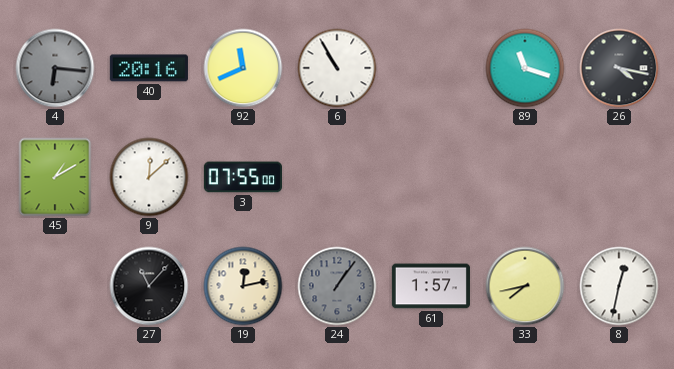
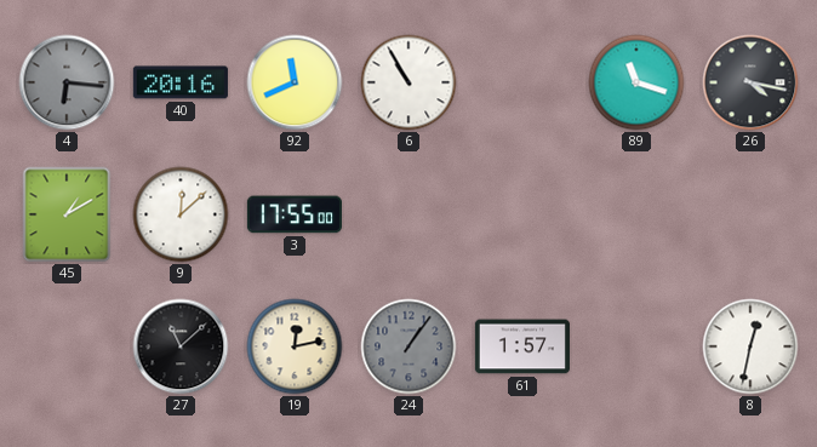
3: 07:55 -> 17:55 (295, 214)
27: 11:07 -> 11:08 (181, 346)
33: 7:43 -> none (525, 286)
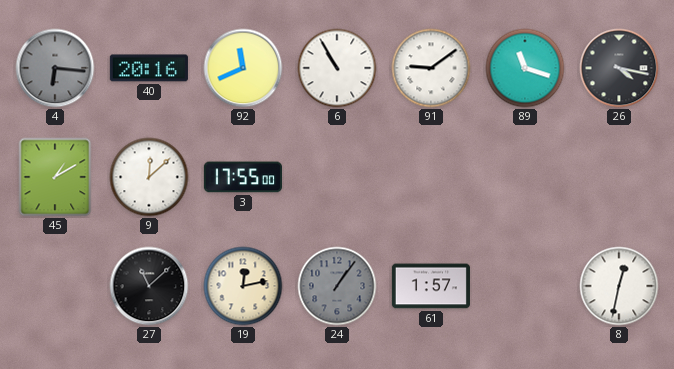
91: none -> 9:09 (431, 68)
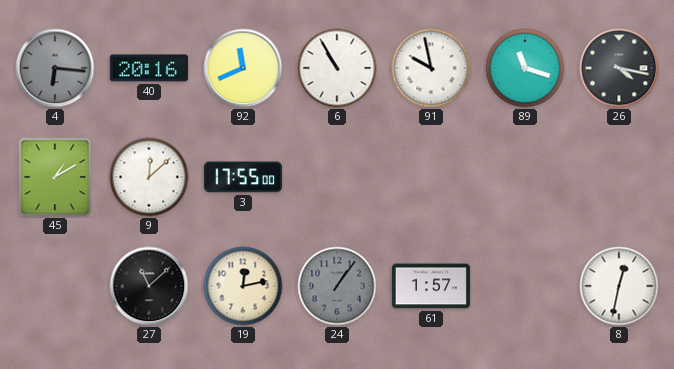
91: 9:09 -> 9:58 (431, 68)
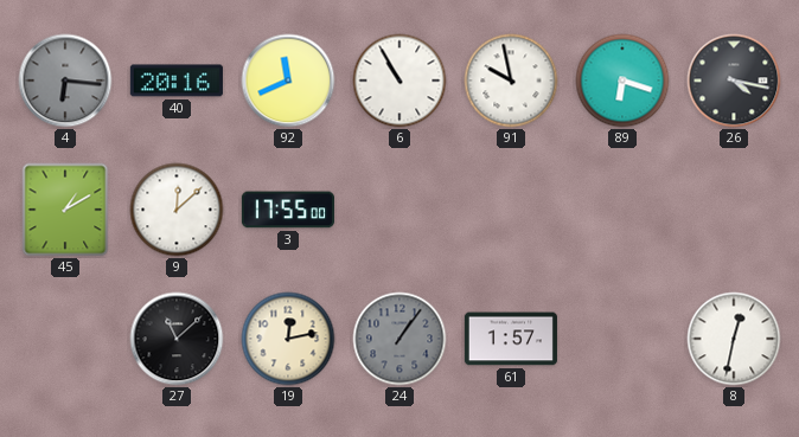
89: 11:18 -> 6:18 (622, 81)
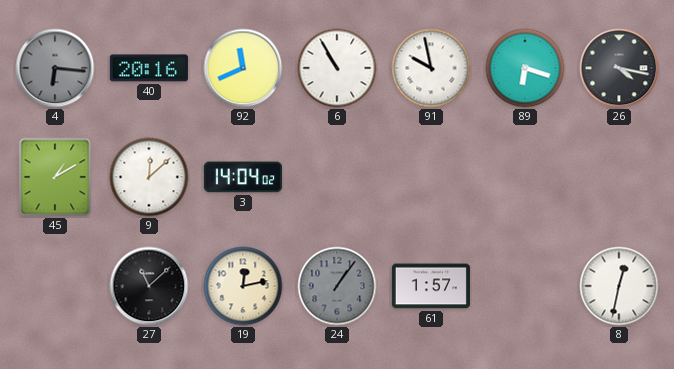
3: 17:55 -> 14:04 (243, 177)
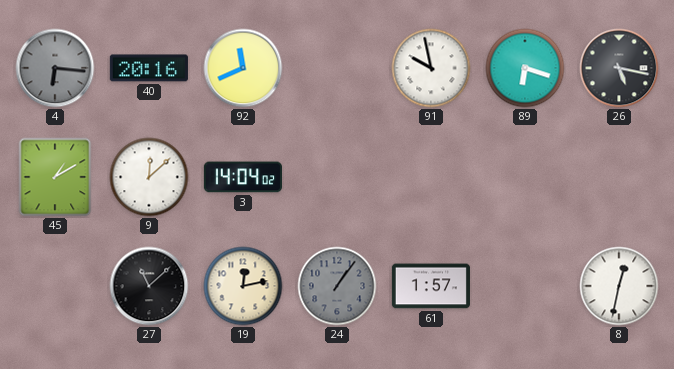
6: 10:55 -> none (337, 68)
26: 4:17 -> 5:17 (619, 68)
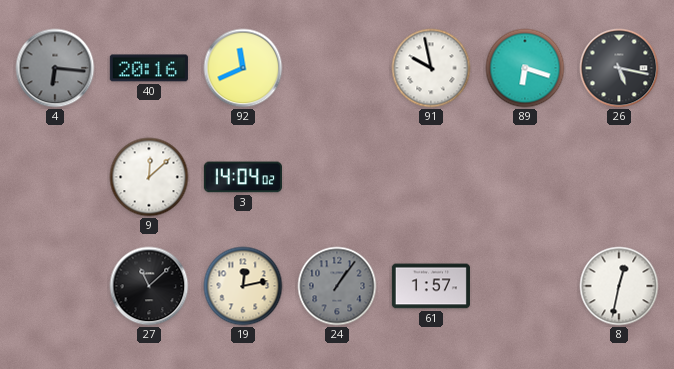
45: 1:10 -> none (55, 177)
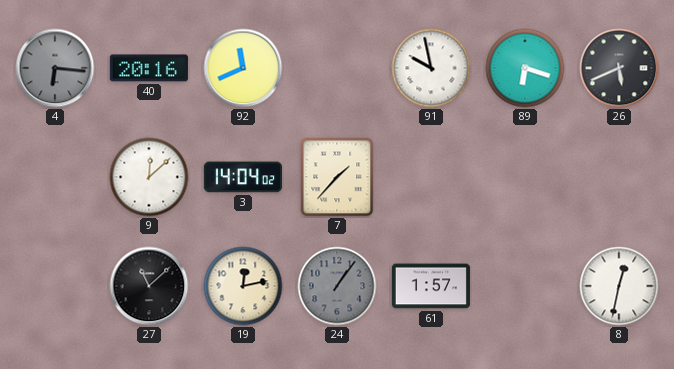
26: 5:17 -> 5:41 (619, 68)
7: none -> 1:37 (337, 177)
